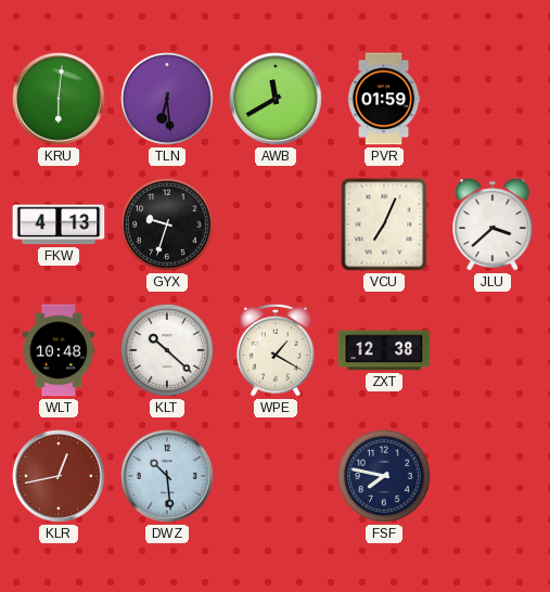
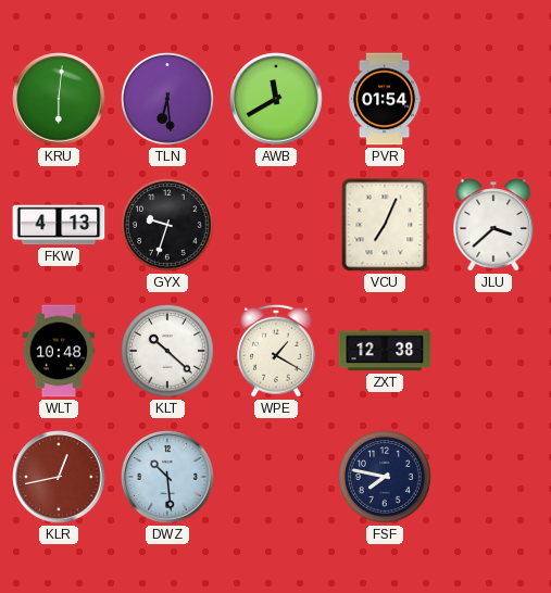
PVR: 01:59 -> 01:54 (385, 99)
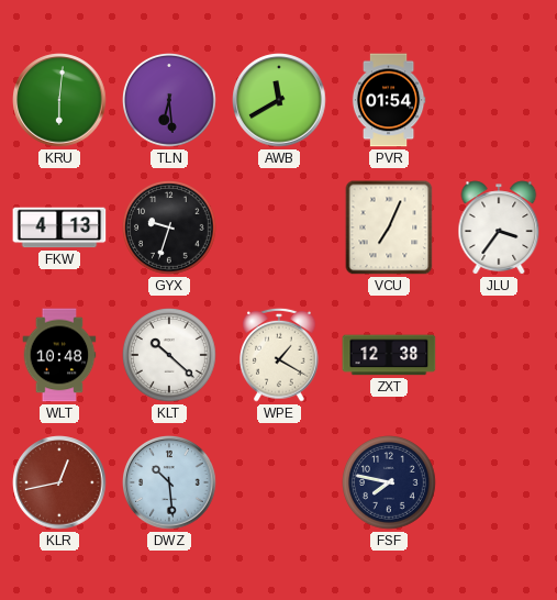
JLU: 3:38 -> 3:36 (499, 227)
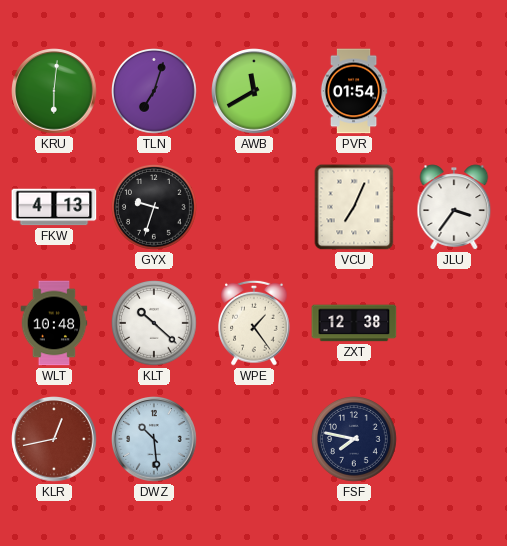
TLN: 6:29 -> 7:03 (155, 92)
WPE: 1:20 -> 1:24 (255, 323)
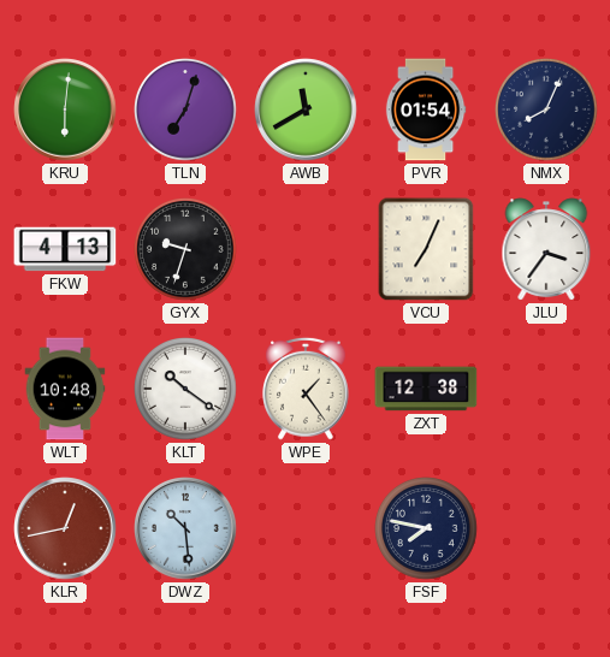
NMX: none -> 8:04 (547, 111)
KLT: 10:22 -> 10:21 (186, 390)
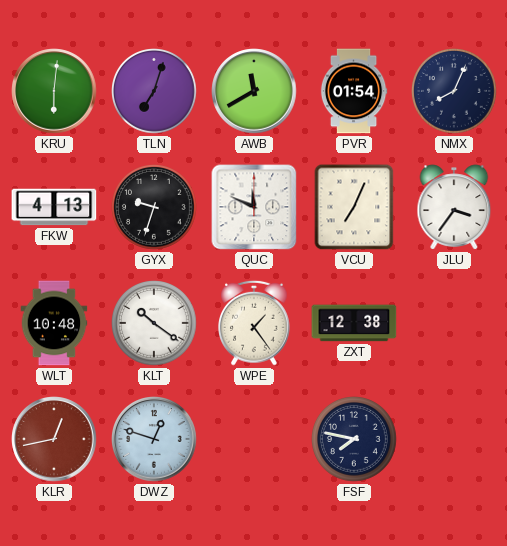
QUC: none -> 11:49 (254, 207)
DWZ: 10:29 -> 12:48 (154, 439)
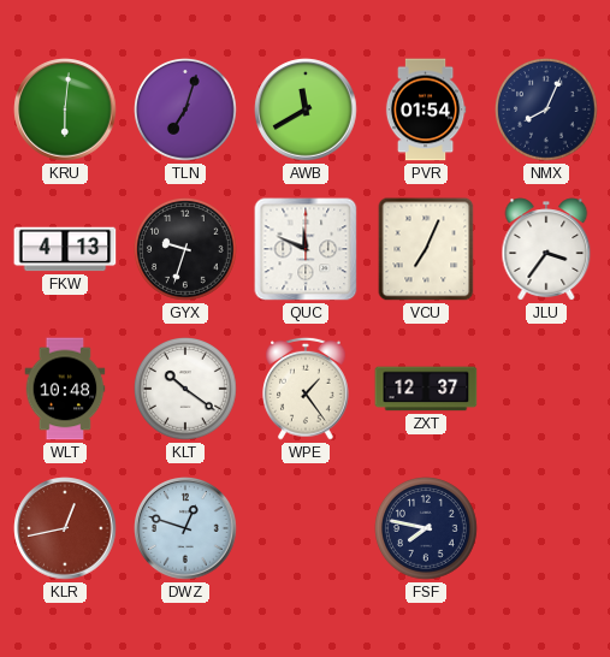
ZXT: 12:38 -> 12:37 (426, 389)
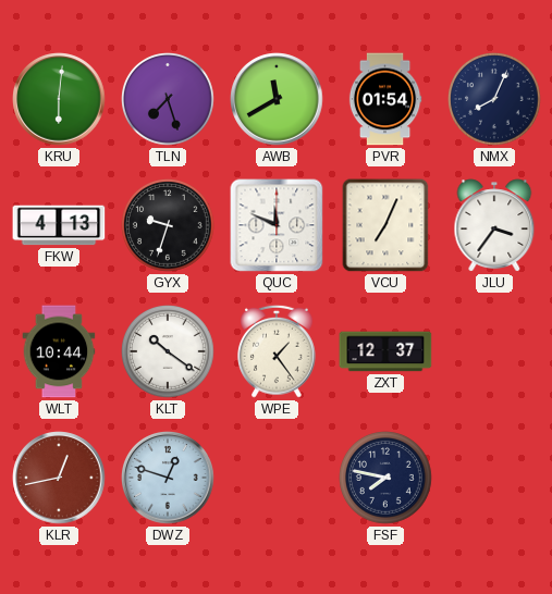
TLN: 7:03 -> 7:27 (169, 100)
WLT: 10:48 -> 10:44 (59, 351)
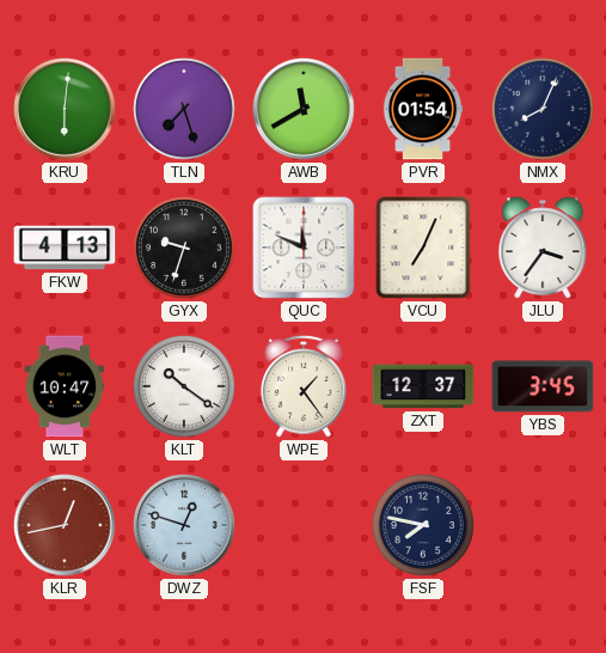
WLT: 10:44 -> 10:47 (65, 386)
YBS: none -> 3:45 (543, 386)
